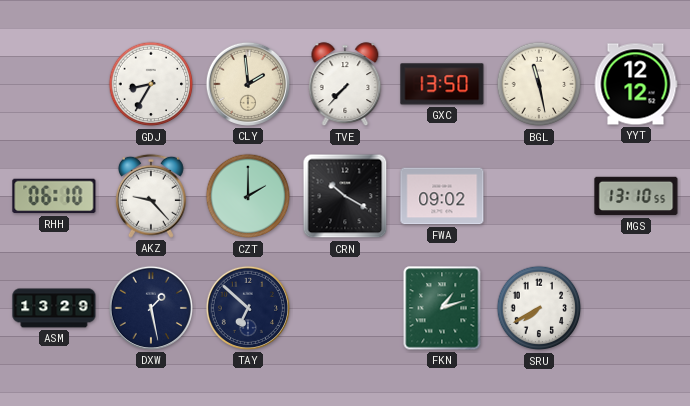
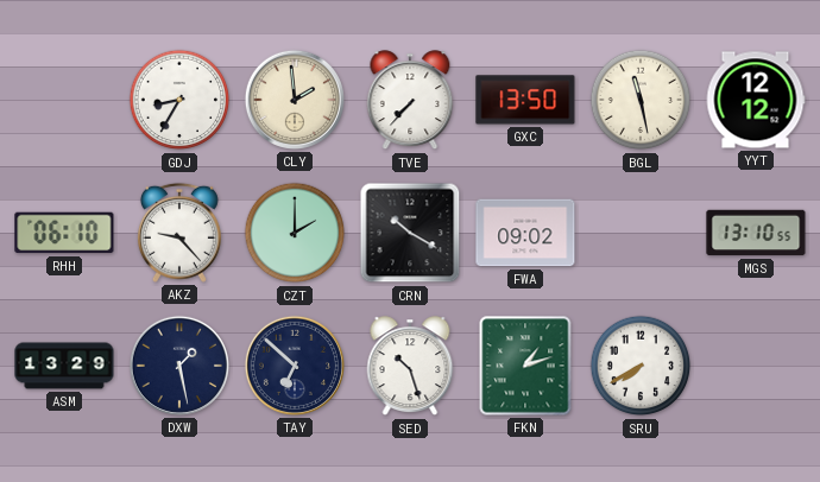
SED: none -> 10:27 (410, 367)
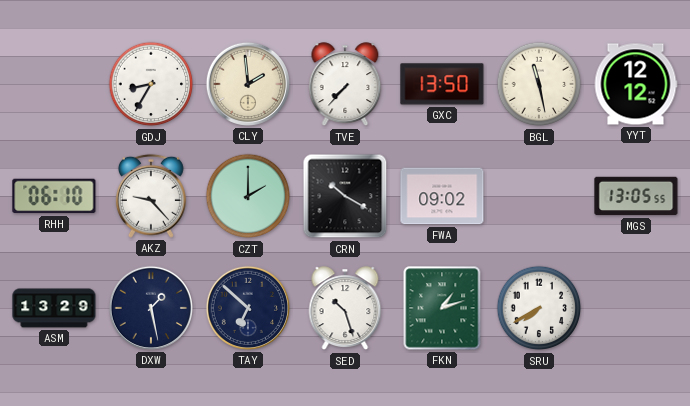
MGS: 13:10 -> 13:05 (636, 196)
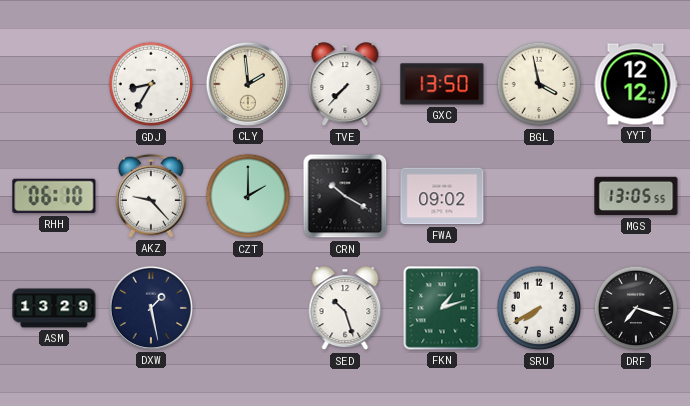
BGL: 11:28 -> 3:58 (539, 84)
TAY: 6:52 -> none (248, 308)
DRF: none -> 7:18 (636, 308)
